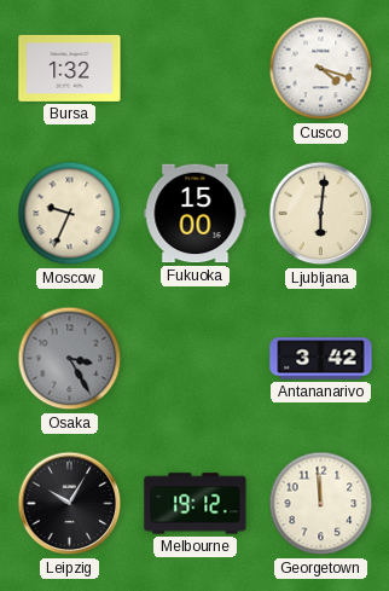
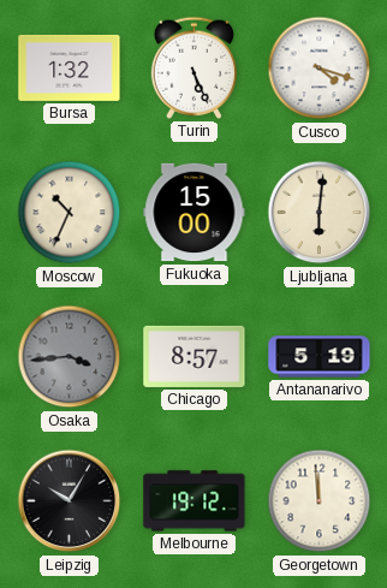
Turin: none -> 5:26 (195, 67)
Moscow: 9:34 -> 10:34 (70, 213)
Osaka: 3:25 -> 3:44 (70, 357)
Chicago: none -> 8:57 (195, 356)
Antananarivo: 3:42 -> 5:19 (320, 357)
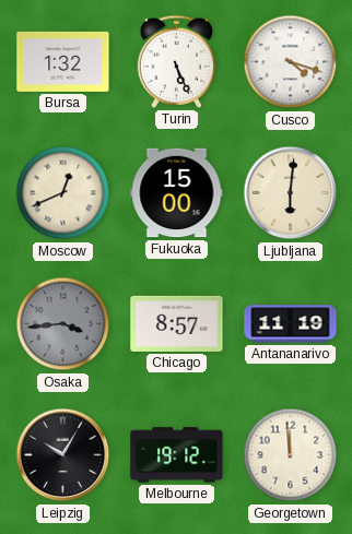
Moscow: 10:34 -> 12:41 (63, 193)
Antananarivo: 5:19 -> 11:19 (291, 324)
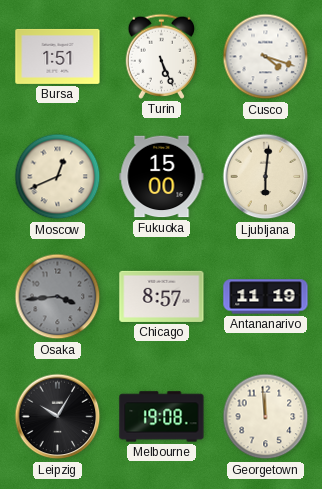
Bursa: 1:32 -> 1:51 (58, 56)
Melbourne: 19:12 -> 19:08 (162, 417)
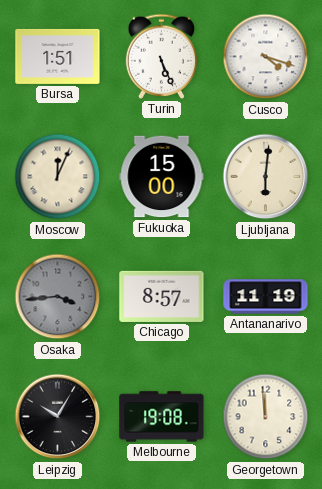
Moscow: 12:41 -> 12:04 (58, 177)
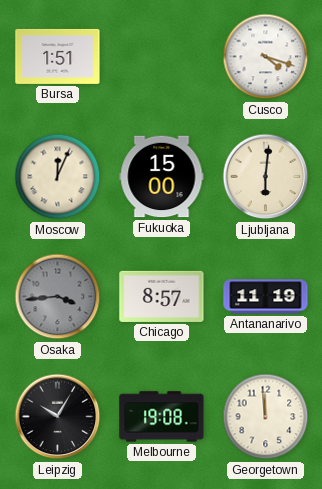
Turin: 5:26 -> none (162, 56)
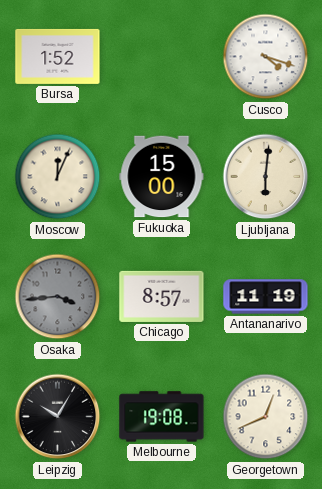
Bursa: 1:51 -> 1:52 (58, 56)
Georgetown: 11:59 -> 12:41 (266, 417)
